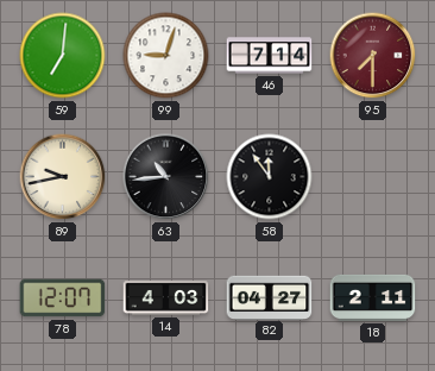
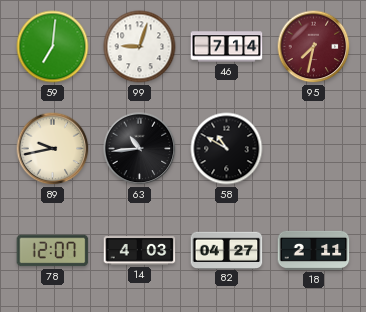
95: 7:30 -> 7:32 (314, 47)
58: 11:54 -> 10:50 (227, 149)
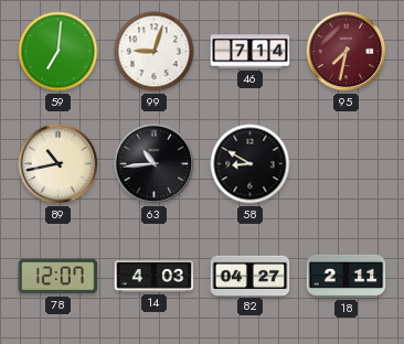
89: 9:43 -> 10:43 (59, 164)
58: 10:50 -> 8:50 (251, 164)
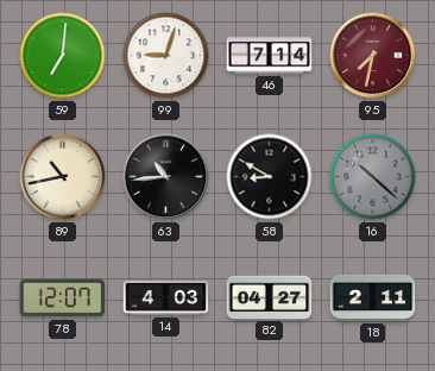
16: none -> 10:22 (373, 177)
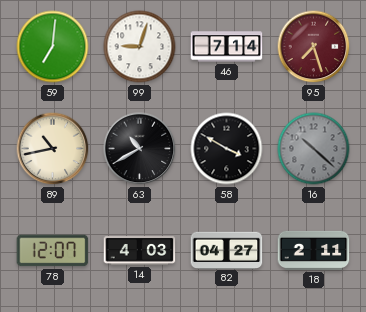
95: 7:32 -> 7:27 (314, 47)
63: 10:44 -> 10:40 (140, 149)
58: 8:50 -> 3:50 (227, 149)
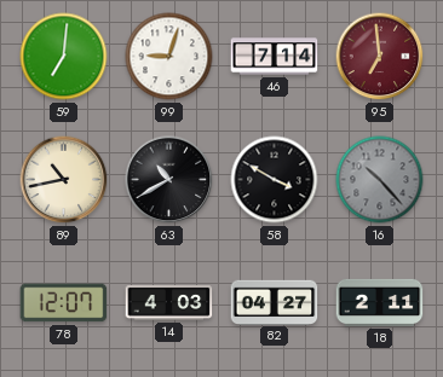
95: 7:27 -> 6:59 (380, 57)
16: 10:22 -> 10:23 (380, 180)
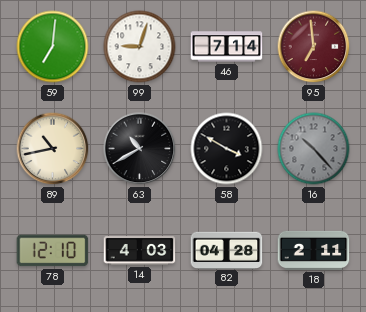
78: 12:07 -> 12:10 (53, 251)
82: 04:27 -> 04:28 (227, 250)
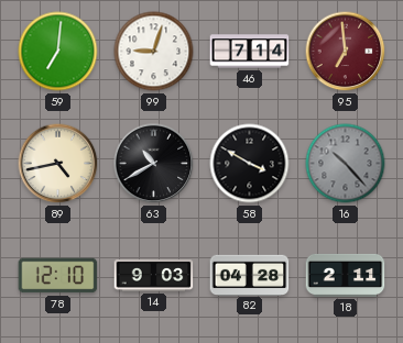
89: 10:43 -> 4:43 (58, 164)
14: 4:03 -> 9:03 (154, 276)
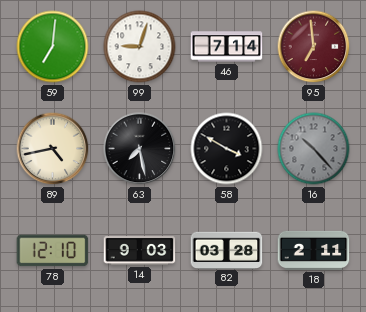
63: 10:40 -> 7:28 (140, 149)
82: 04:28 -> 03:28 (227, 250)
